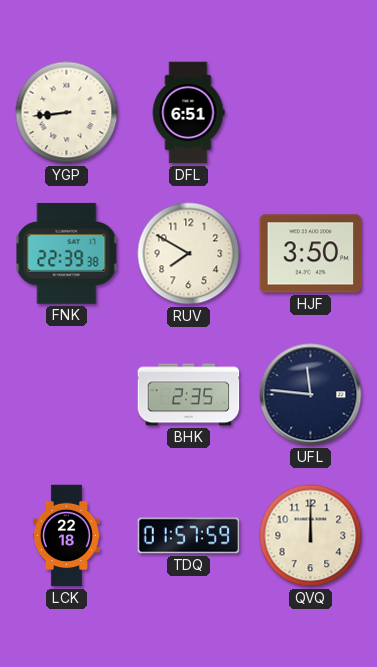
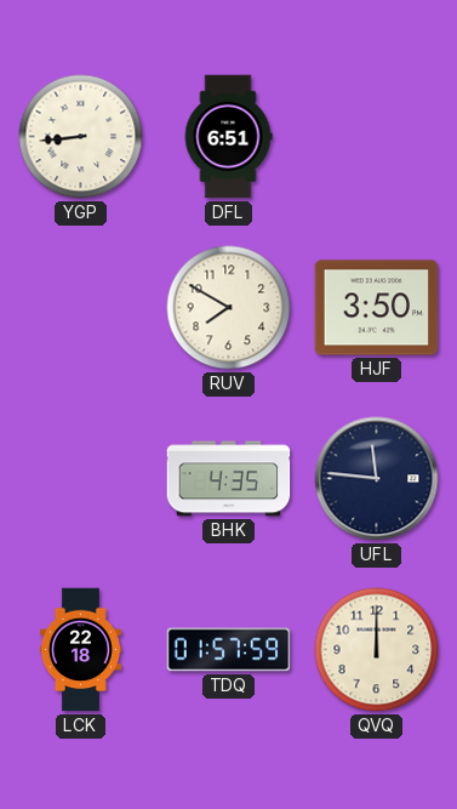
FNK: 22:39 -> none (67, 253)
BHK: 2:35 -> 4:35 (229, 479)
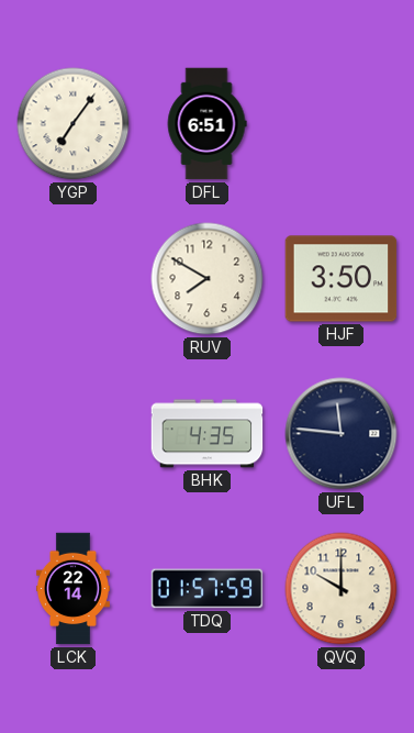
YGP: 8:44 -> 7:06 (74, 124)
LCK: 22:18 -> 22:14 (72, 589)
QVQ: 12:00 -> 10:00 (342, 589)
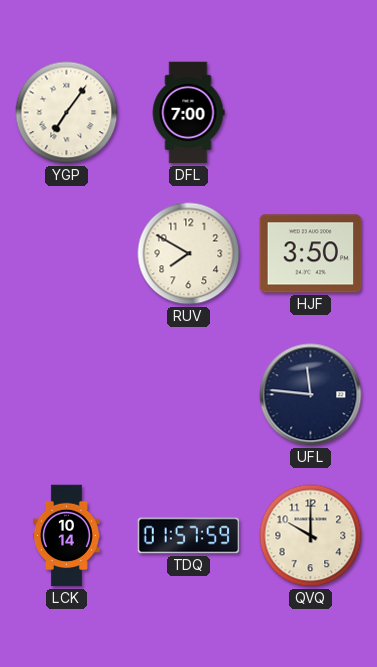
DFL: 6:51 -> 7:00 (188, 113)
BHK: 4:35 -> none (208, 434)
LCK: 22:14 -> 10:14 (66, 536)
